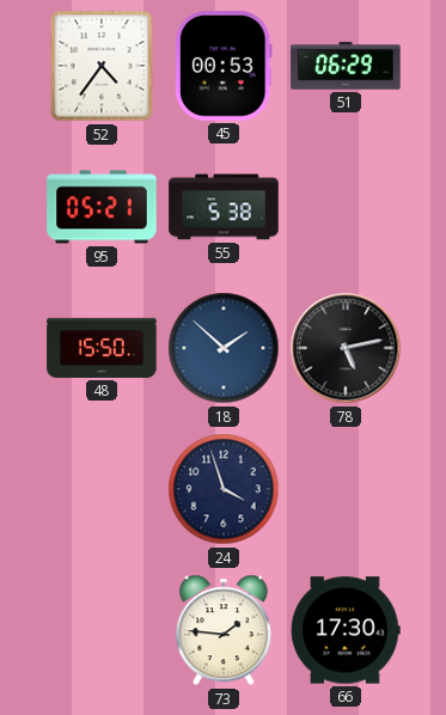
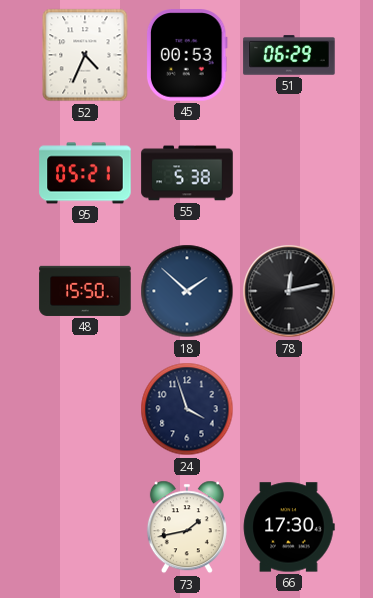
52: 4:36 -> 4:34 (85, 55)
78: 5:13 -> 12:13 (289, 291)
73: 1:46 -> 1:43 (187, 527)
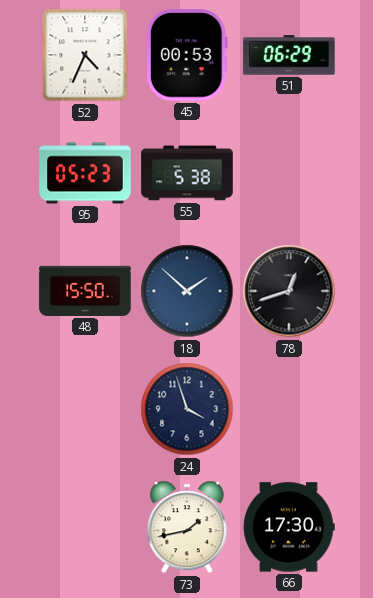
95: 05:21 -> 05:23 (85, 173)
78: 12:13 -> 12:42 (289, 291)
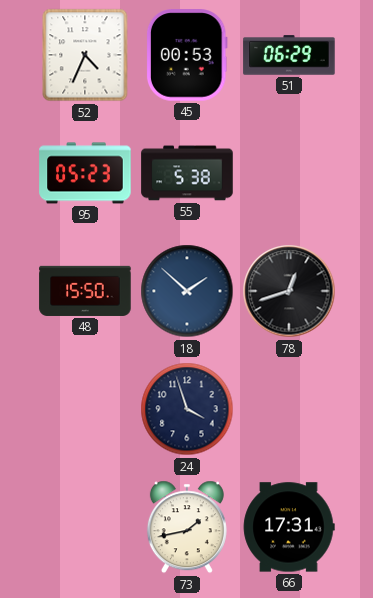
66: 17:30 -> 17:31 (289, 527)
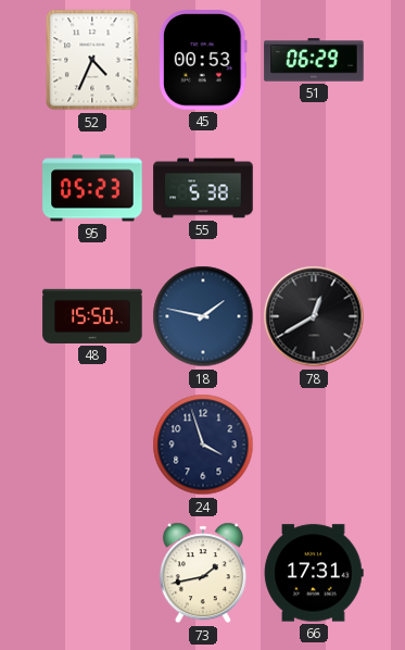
18: 1:52 -> 1:47 (203, 316)
78: 12:42 -> 12:40 (314, 316)
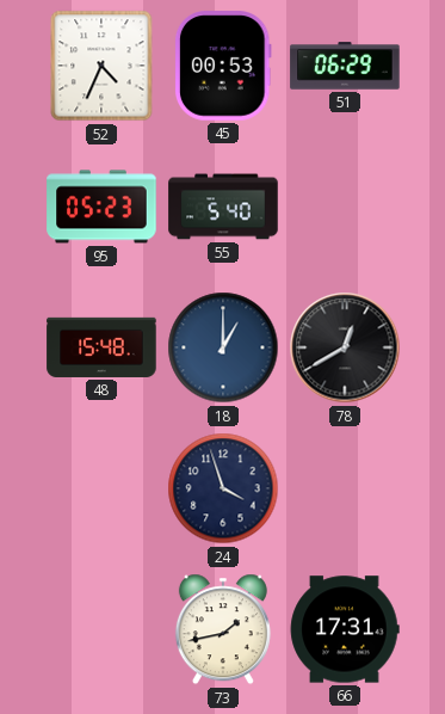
55: 5:38 -> 5:40 (223, 207)
48: 15:50 -> 15:48 (101, 347)
18: 1:47 -> 1:00 (223, 347)
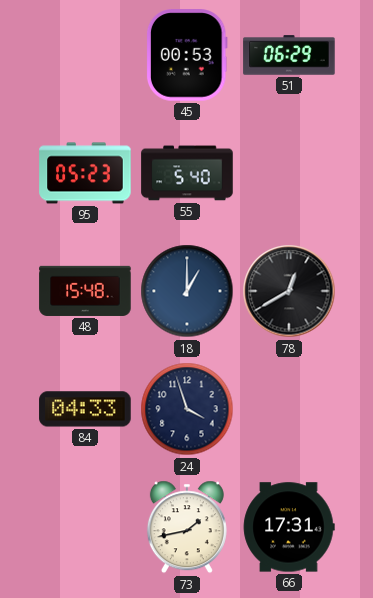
52: 4:34 -> none (101, 66)
84: none -> 04:33 (85, 409)
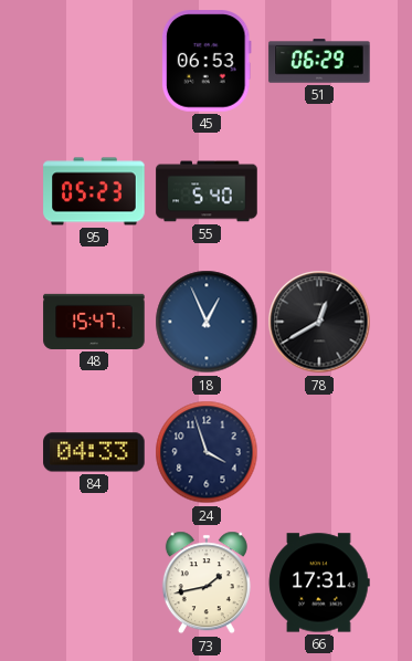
45: 00:53 -> 06:53 (207, 61)
48: 15:48 -> 15:47 (94, 322)
18: 1:00 -> 12:56 (207, 322)
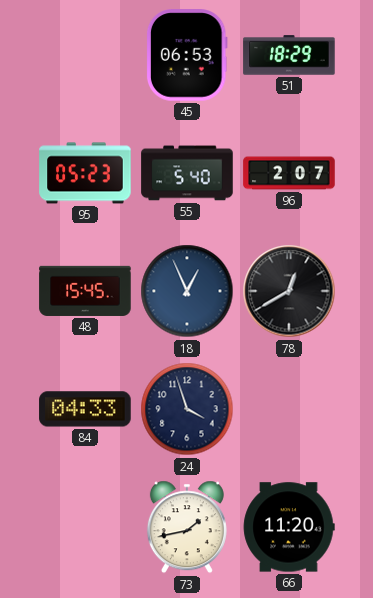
51: 06:29 -> 18:29 (289, 55)
96: none -> 2:07 (289, 173)
48: 15:47 -> 15:45 (85, 291)
66: 17:31 -> 11:20 (289, 527)
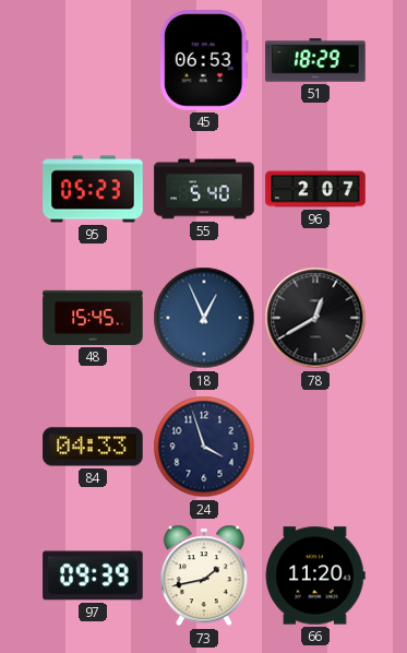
97: none -> 09:39 (93, 575)
